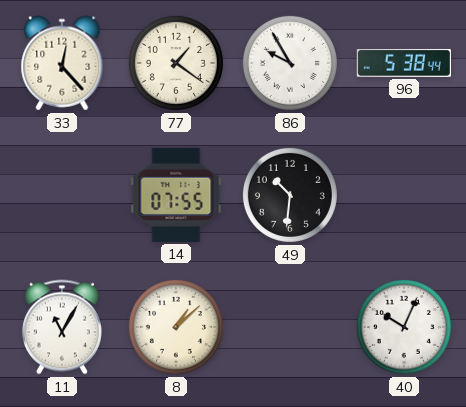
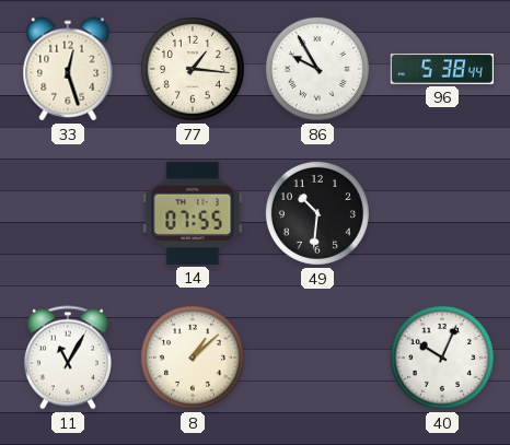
33: 12:23 -> 12:27 (68, 69)
77: 1:21 -> 1:16 (193, 69)
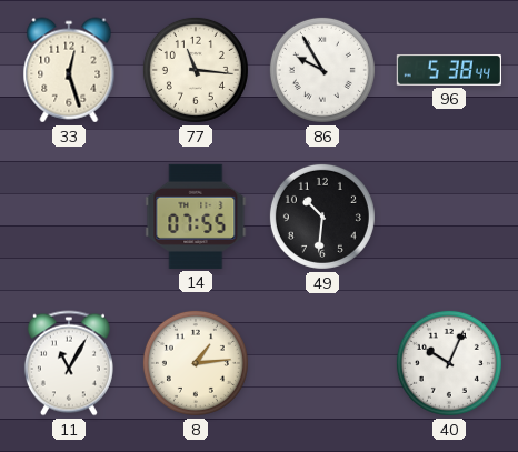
77: 1:16 -> 11:16 (196, 70)
8: 1:08 -> 1:14 (196, 363)
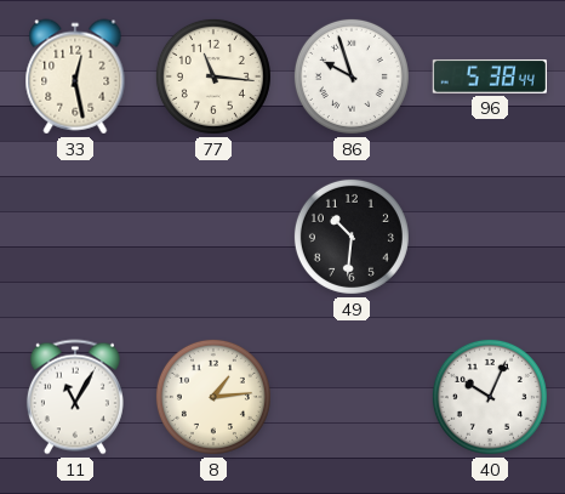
33: 12:27 -> 12:28 (75, 76)
86: 9:55 -> 9:57 (352, 76)
14: 07:55 -> none (196, 217)
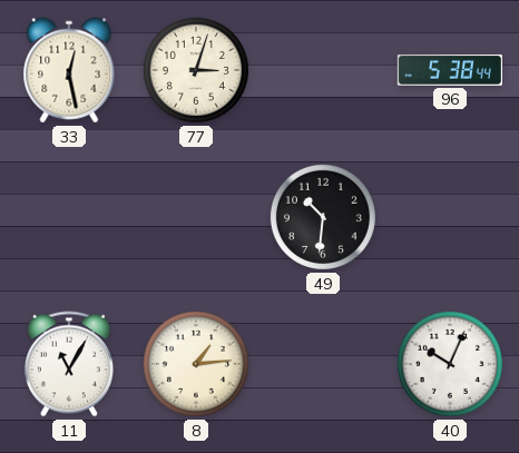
77: 11:16 -> 3:03 (196, 70)
86: 9:57 -> none (352, 76)
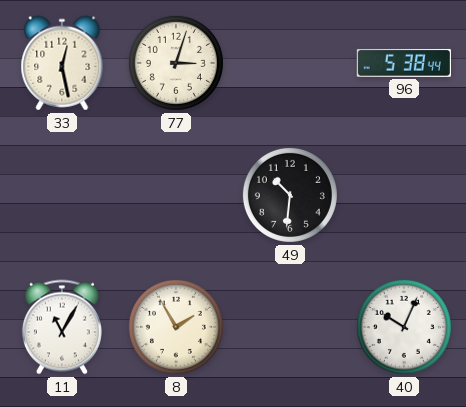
8: 1:14 -> 1:55 (176, 327)
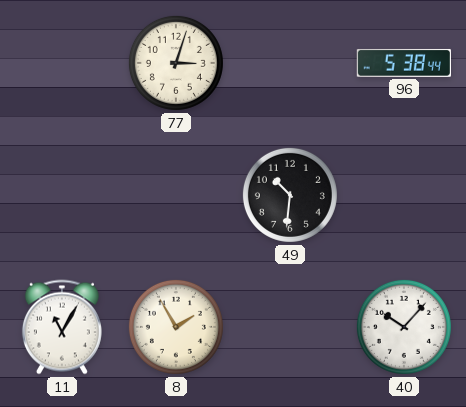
33: 12:28 -> none (62, 63)
40: 10:04 -> 10:07 (404, 327)
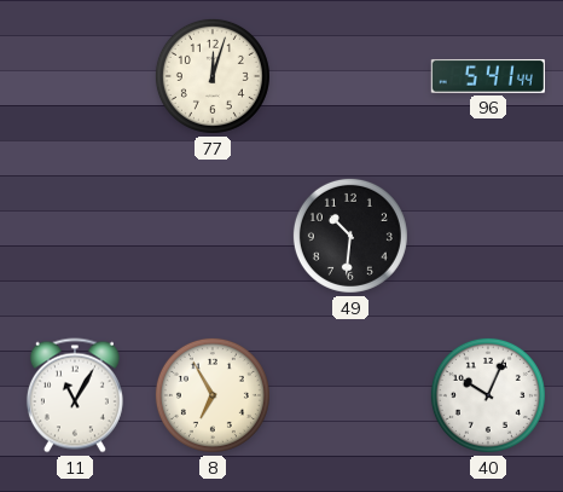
77: 3:03 -> 12:03 (213, 76)
96: 5:38 -> 5:41 (488, 76)
8: 1:55 -> 6:55 (213, 395)
40: 10:07 -> 10:04 (488, 395)
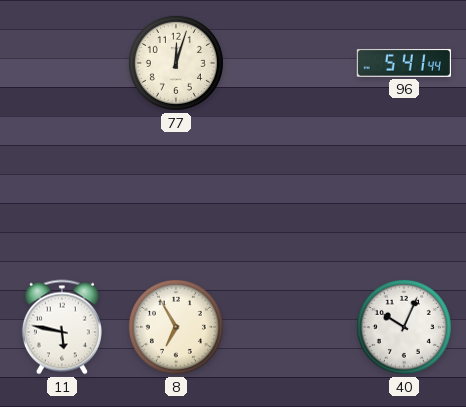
49: 10:31 -> none (350, 236)
11: 11:05 -> 5:47 (62, 327)
